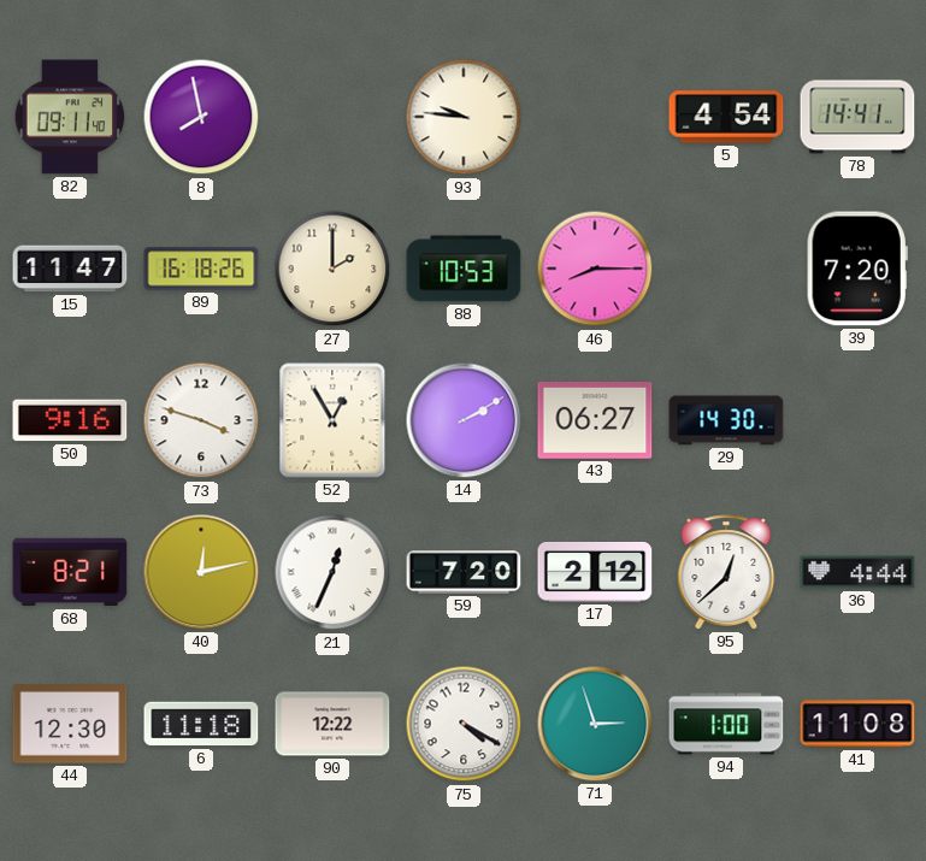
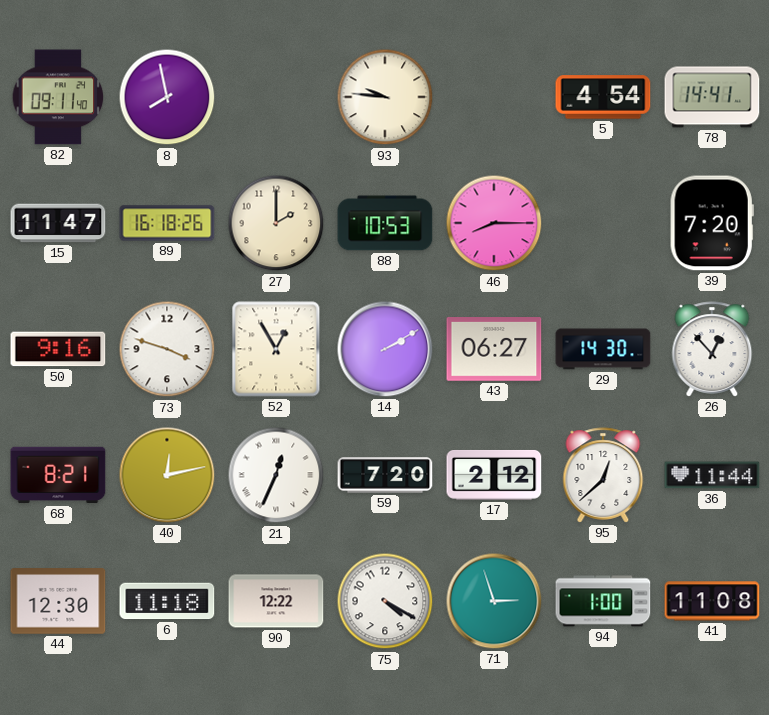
26: none -> 12:53 (712, 349)
36: 4:44 -> 11:44 (712, 475)
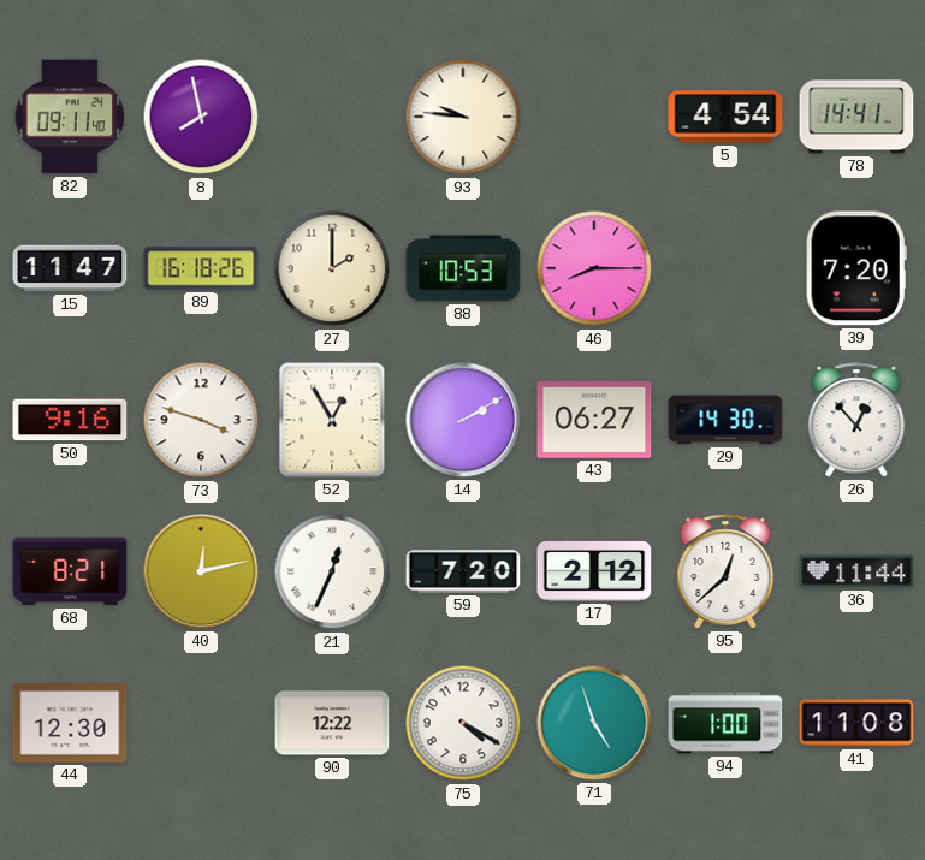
6: 11:18 -> none (167, 601)
71: 2:57 -> 4:57 (594, 723)
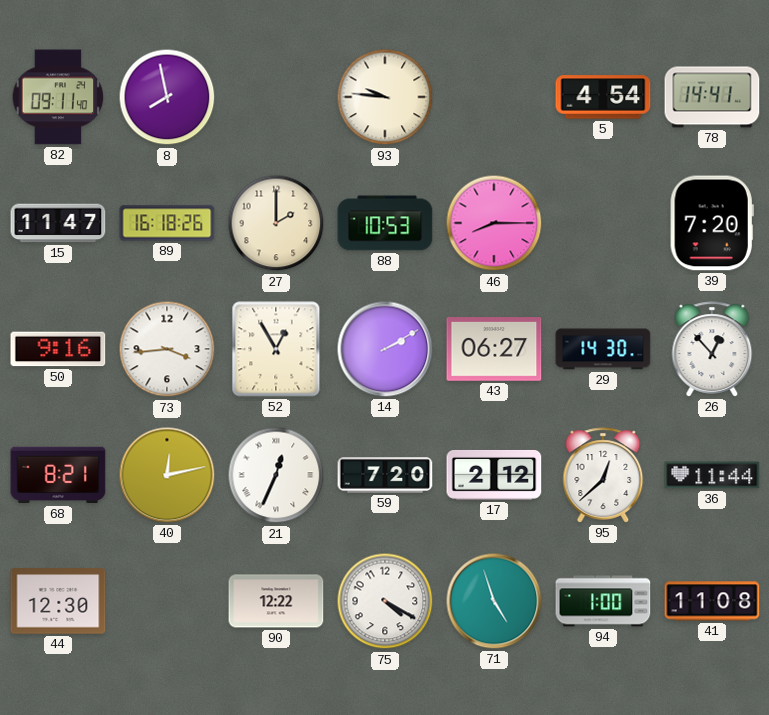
73: 3:48 -> 3:44 (167, 349)
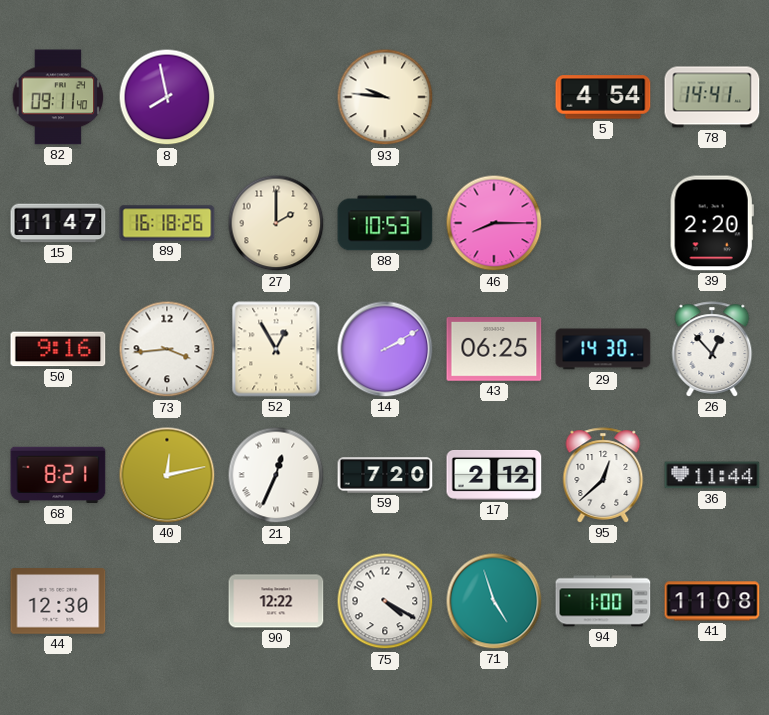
39: 7:20 -> 2:20 (712, 223)
43: 06:27 -> 06:25 (494, 350)
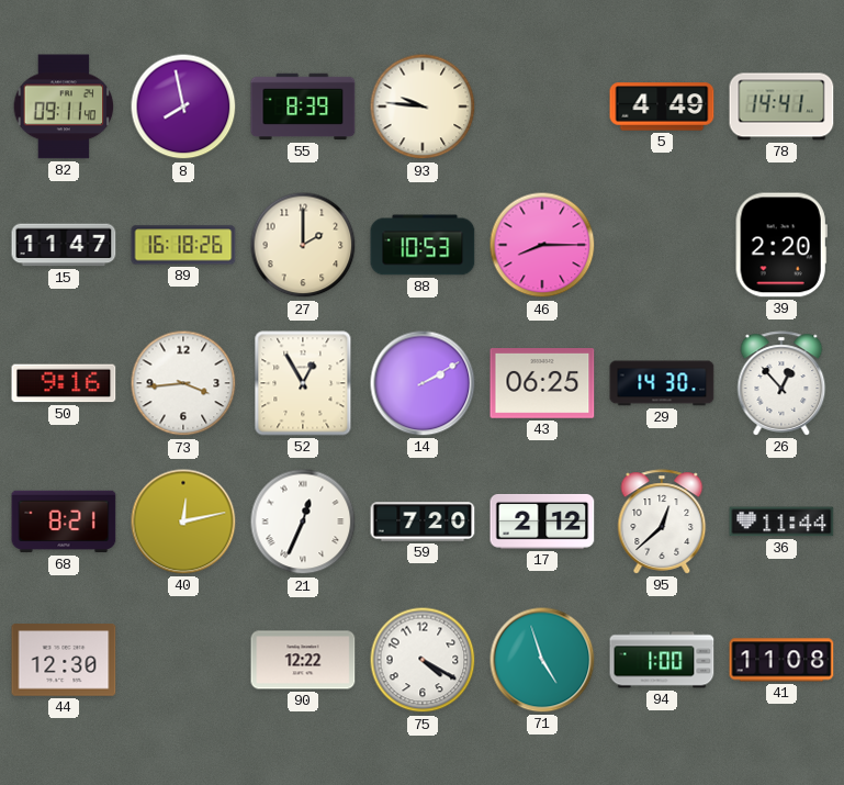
55: none -> 8:39 (303, 106)
5: 4:54 -> 4:49 (662, 106)
